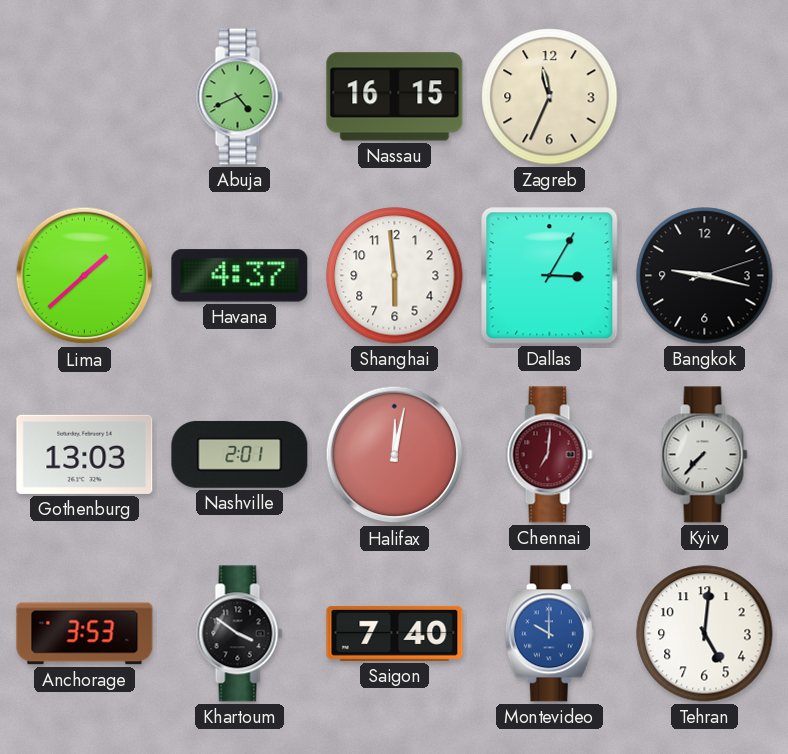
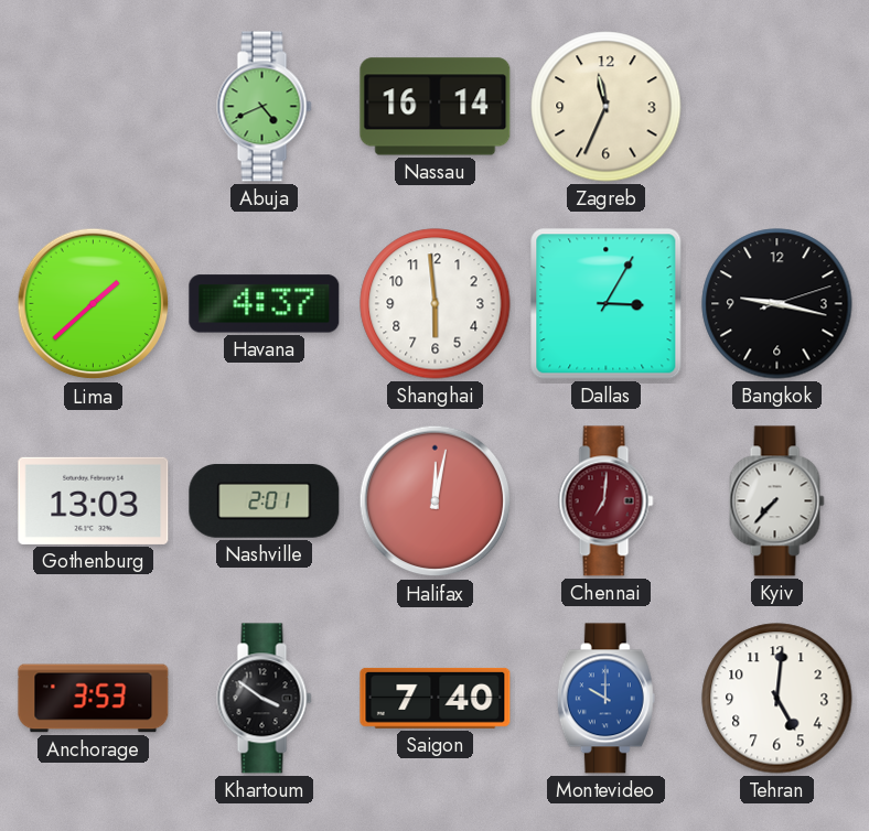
Nassau: 16:15 -> 16:14 (436, 107)
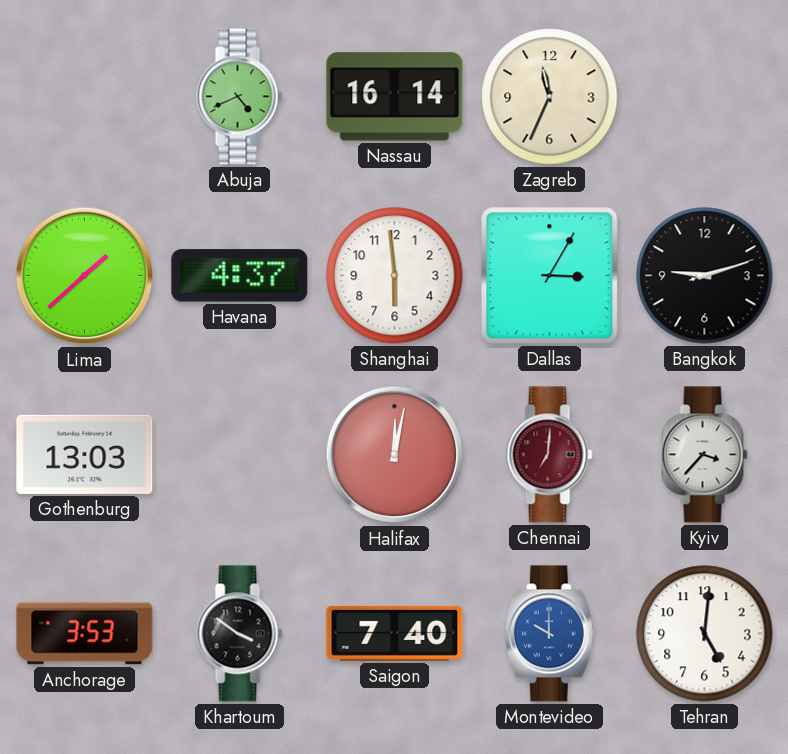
Bangkok: 9:17 -> 9:12 (705, 276)
Nashville: 2:01 -> none (265, 501)
Kyiv: 7:37 -> 3:37 (705, 455)
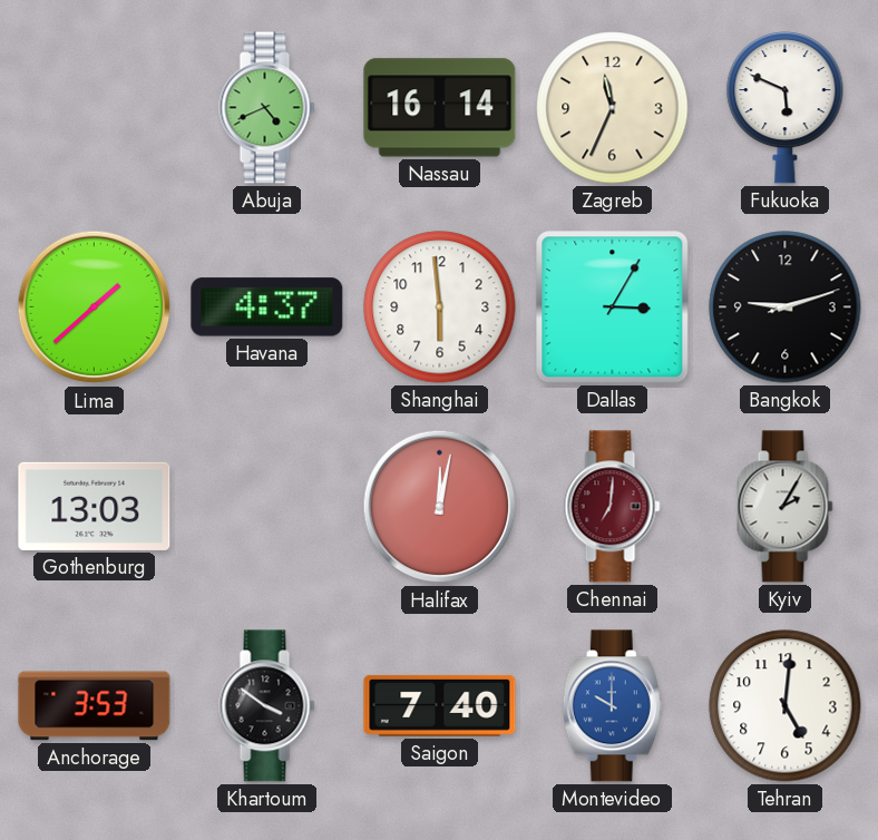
Fukuoka: none -> 5:49 (786, 107)
Kyiv: 3:37 -> 2:05 (786, 507)
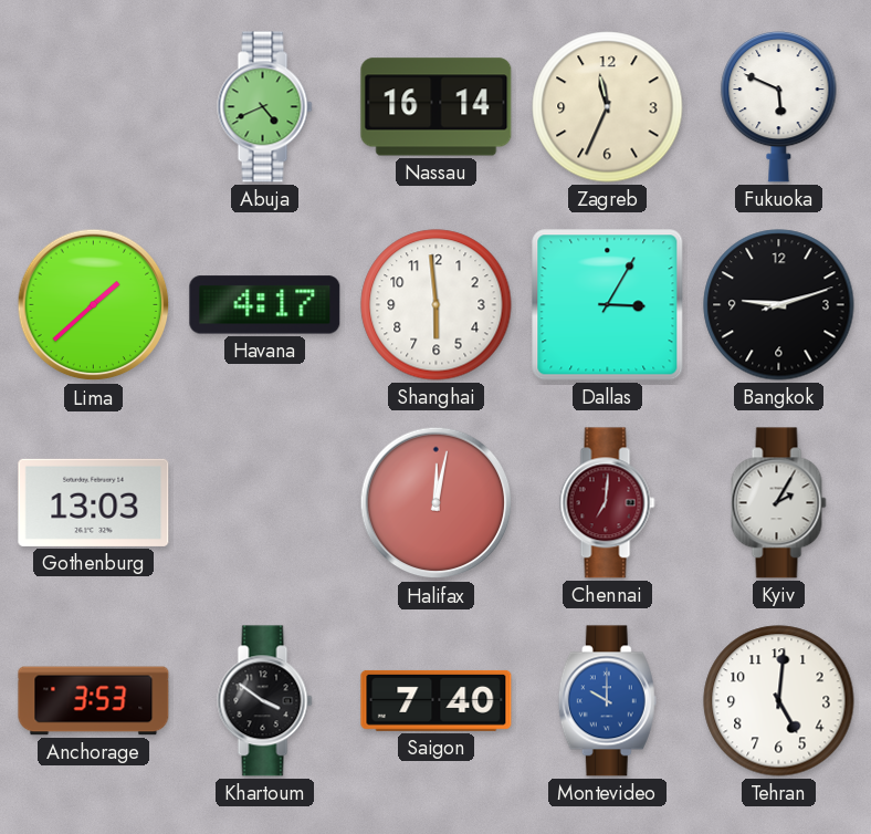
Havana: 4:37 -> 4:17 (265, 305)
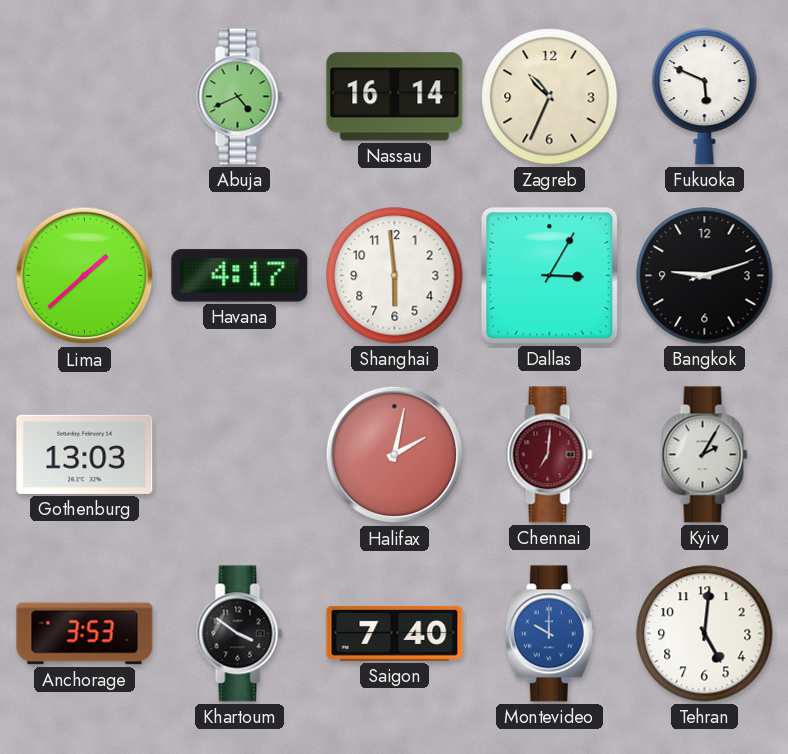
Zagreb: 11:34 -> 10:34 (550, 97)
Halifax: 12:02 -> 2:02 (395, 455)
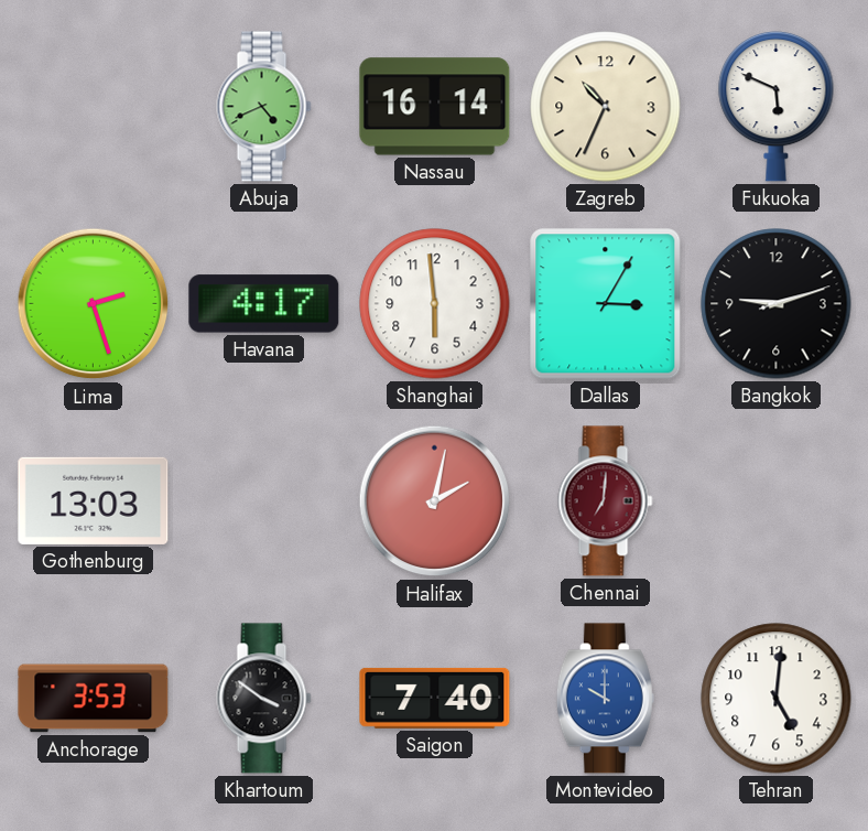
Lima: 1:38 -> 2:27 (94, 304)
Kyiv: 2:05 -> none (705, 455)
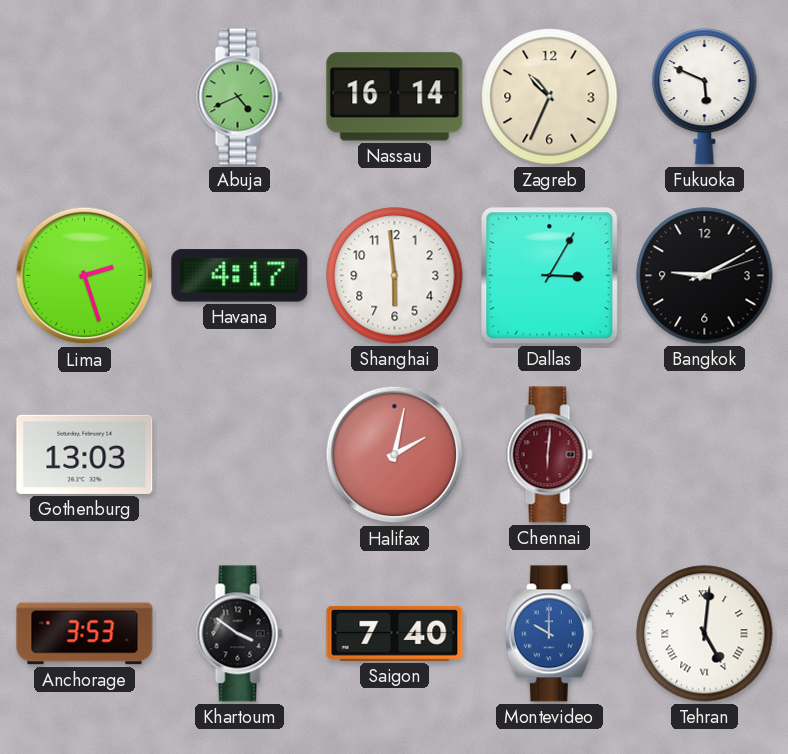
Bangkok: 9:12 -> 9:10 (705, 276)
Chennai: 7:01 -> 6:01 (550, 455)
Tehran numerals: Arabic -> Roman (705, 634)
